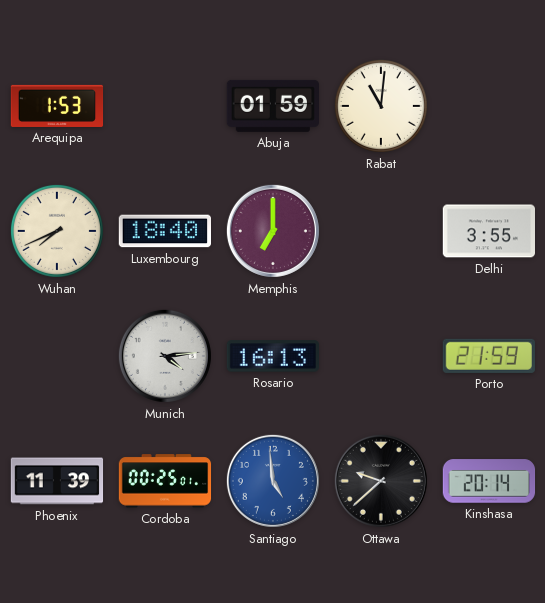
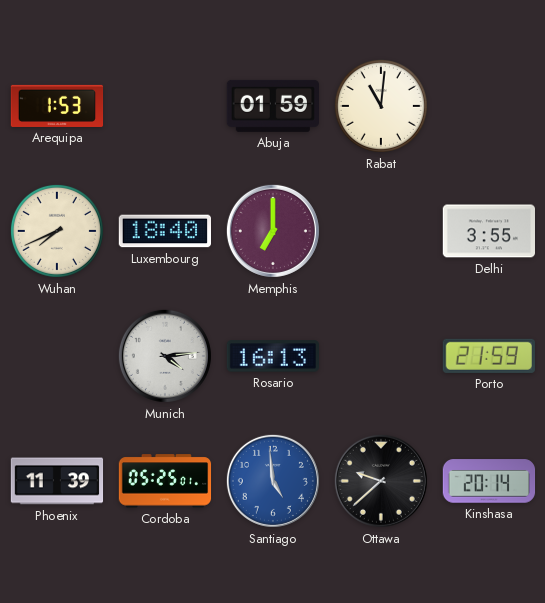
Cordoba: 00:25 -> 05:25 (165, 481)
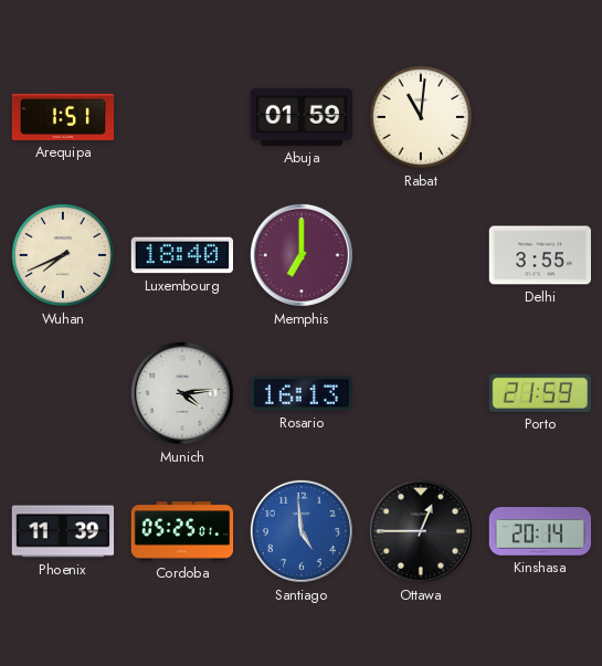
Arequipa: 1:53 -> 1:51 (63, 117)
Ottawa: 9:38 -> 12:45 (421, 531)
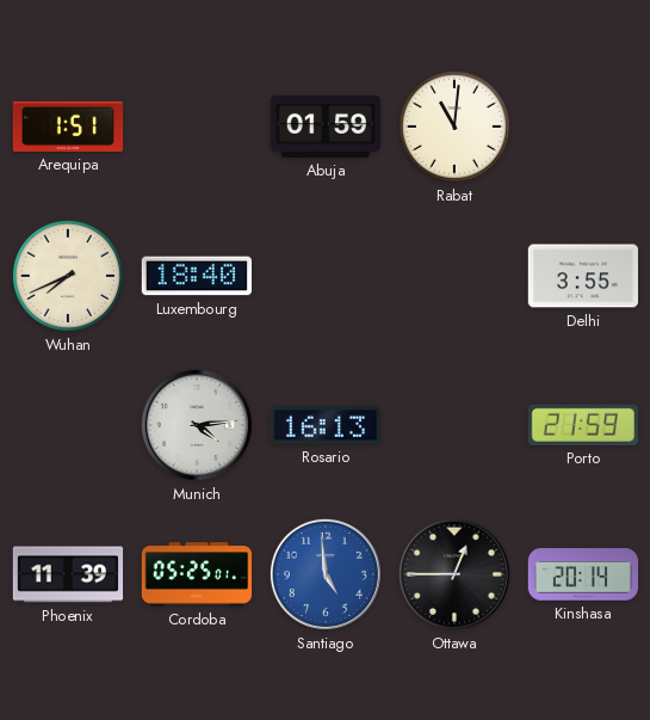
Memphis: 7:00 -> none (302, 255)
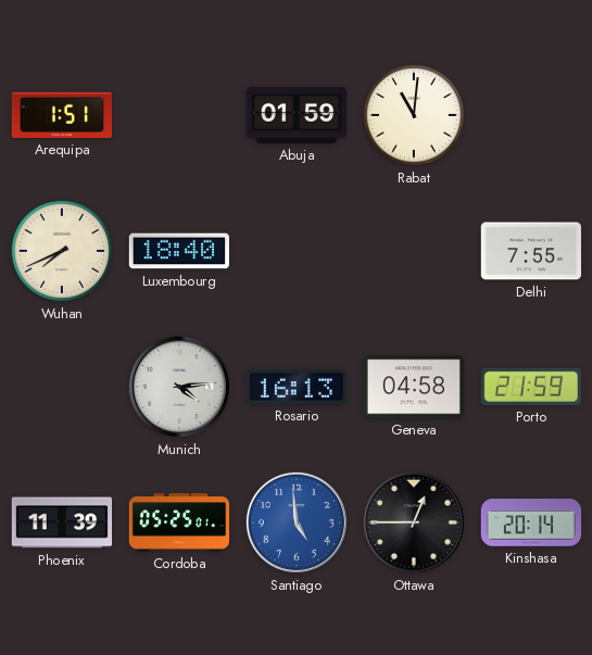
Delhi: 3:55 -> 7:55 (530, 251)
Geneva: none -> 04:58 (413, 387)
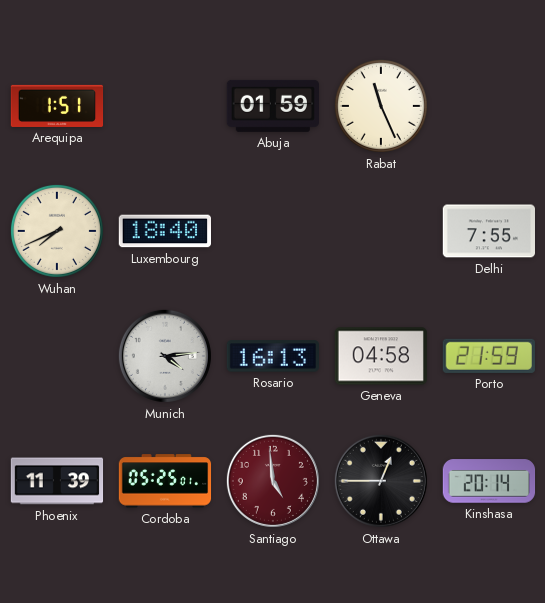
Rabat: 11:01 -> 11:26 (381, 106)
Santiago dial: blue -> burgundy (273, 481)
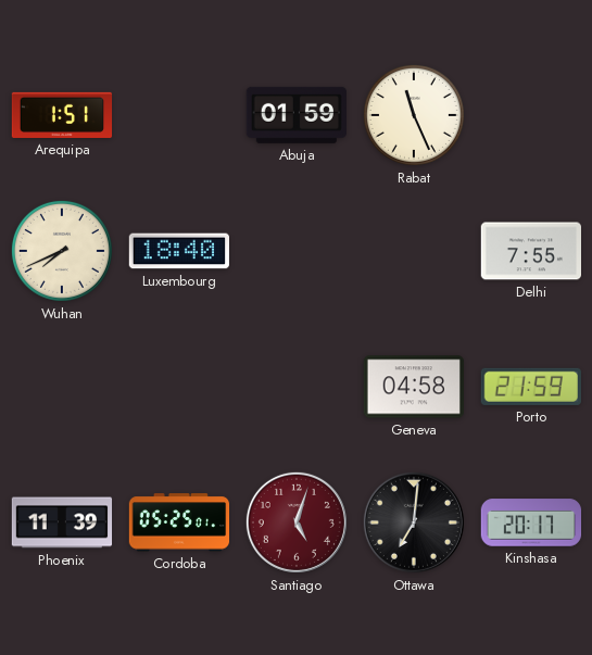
Munich: 4:14 -> none (165, 356)
Rosario: 16:13 -> none (272, 356)
Santiago: 4:59 -> 5:03 (297, 522)
Ottawa: 12:45 -> 7:01 (414, 522)
Kinshasa: 20:14 -> 20:17 (531, 522)
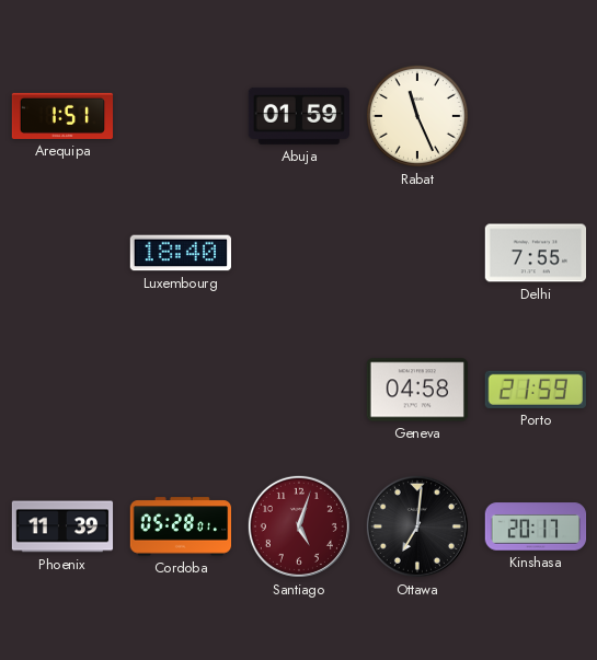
Wuhan: 7:41 -> none (62, 251)
Cordoba: 05:25 -> 05:28 (181, 526)
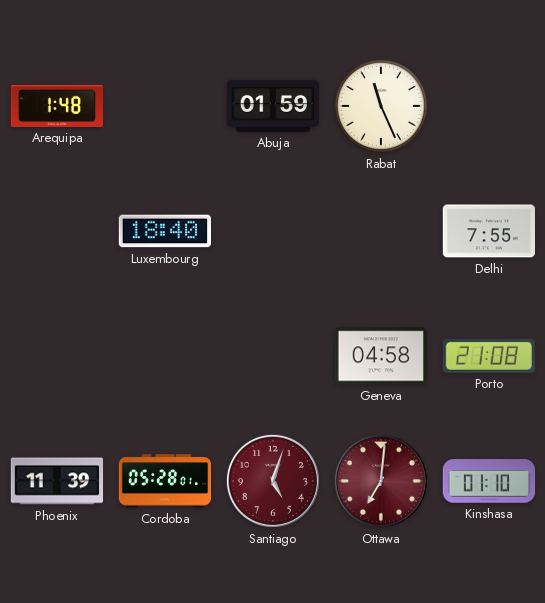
Arequipa: 1:51 -> 1:48 (57, 106)
Porto: 21:59 -> 21:08 (489, 356)
Ottawa dial: black -> burgundy (381, 481)
Kinshasa: 20:17 -> 01:10 (489, 481)
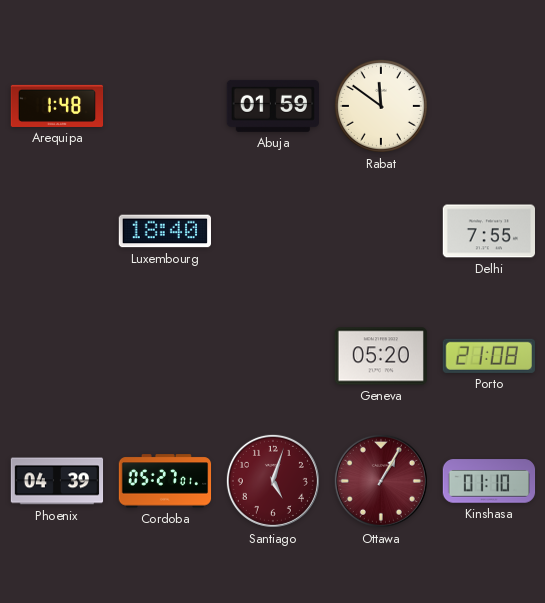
Rabat: 11:26 -> 11:51 (381, 106)
Geneva: 04:58 -> 05:20 (380, 356)
Phoenix: 11:39 -> 04:39 (57, 481)
Cordoba: 05:28 -> 05:27 (165, 481)
Ottawa: 7:01 -> 1:05 (381, 481)
